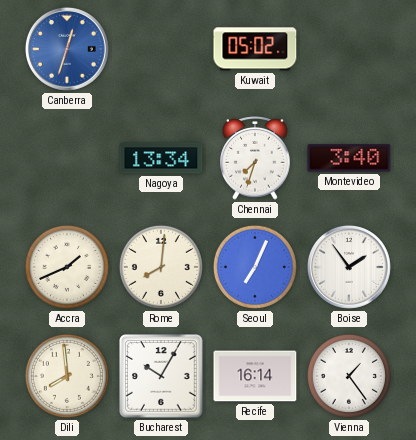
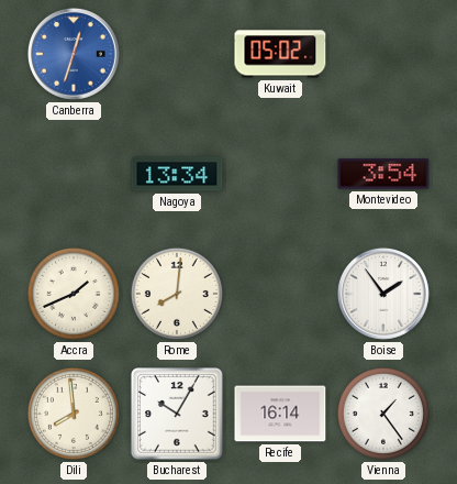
Chennai: 7:33 -> none (255, 158)
Montevideo: 3:40 -> 3:54 (383, 174)
Seoul: 7:04 -> none (255, 267)
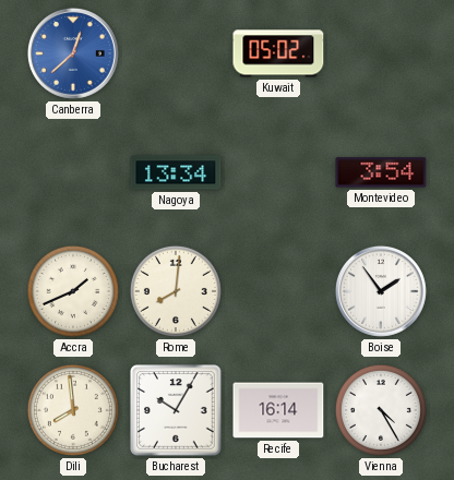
Canberra: 12:33 -> 12:38 (73, 53)
Vienna: 1:24 -> 4:25 (381, 410)
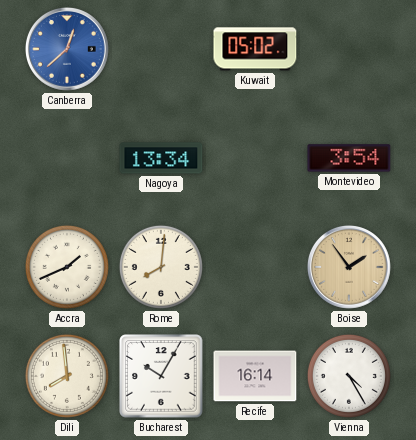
Boise dial: white -> champagne (349, 267)
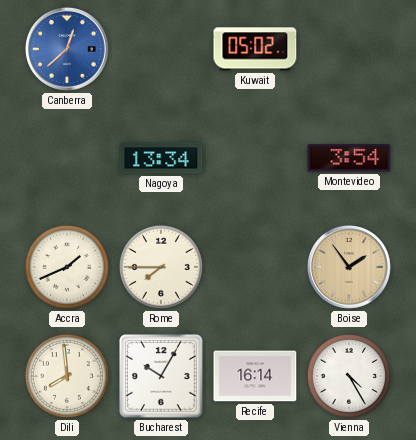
Rome: 8:01 -> 7:45 (161, 267)
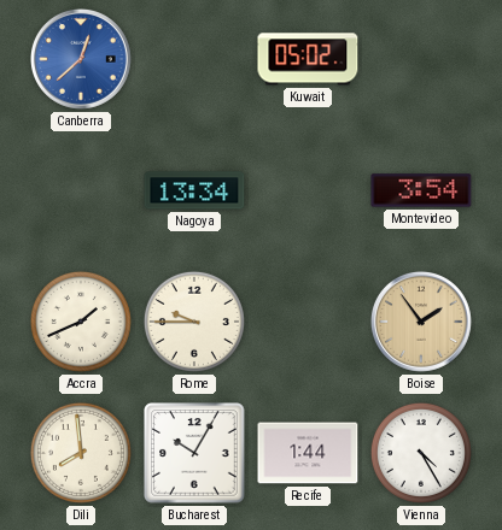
Rome: 7:45 -> 9:45 (194, 322)
Recife: 16:14 -> 1:44 (308, 453)
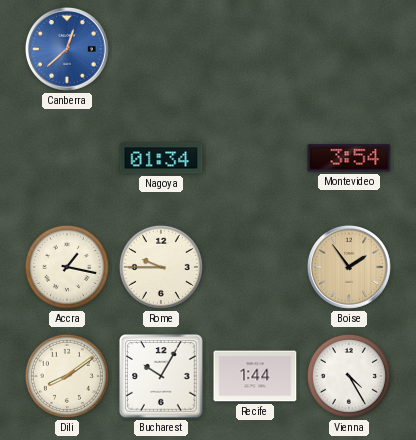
Kuwait: 05:02 -> none (308, 59)
Nagoya: 13:34 -> 01:34 (161, 158)
Accra: 1:41 -> 1:17 (67, 267)
Dili: 7:59 -> 8:09 (67, 376)
